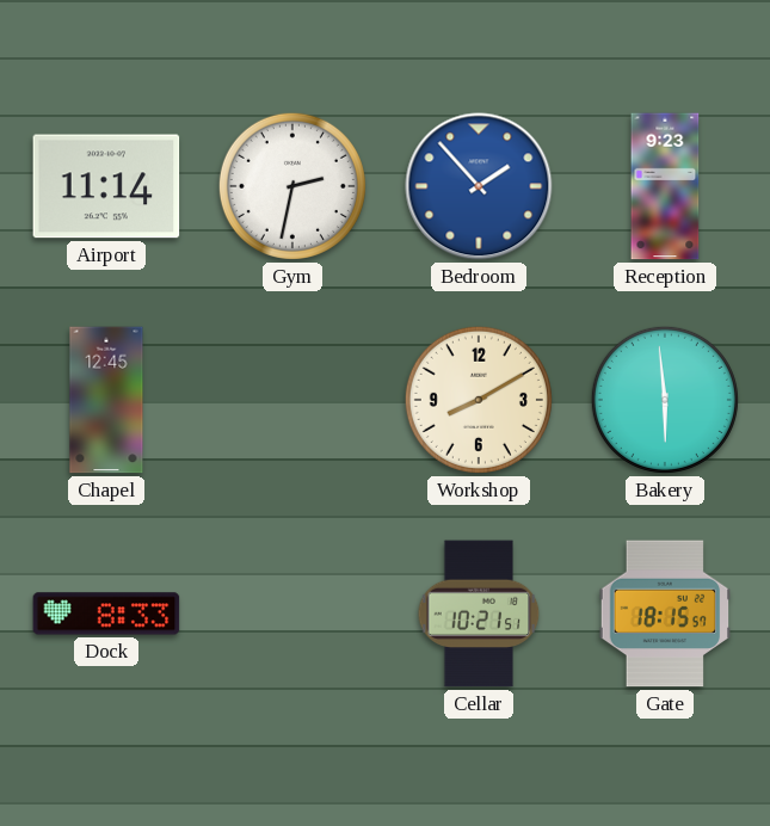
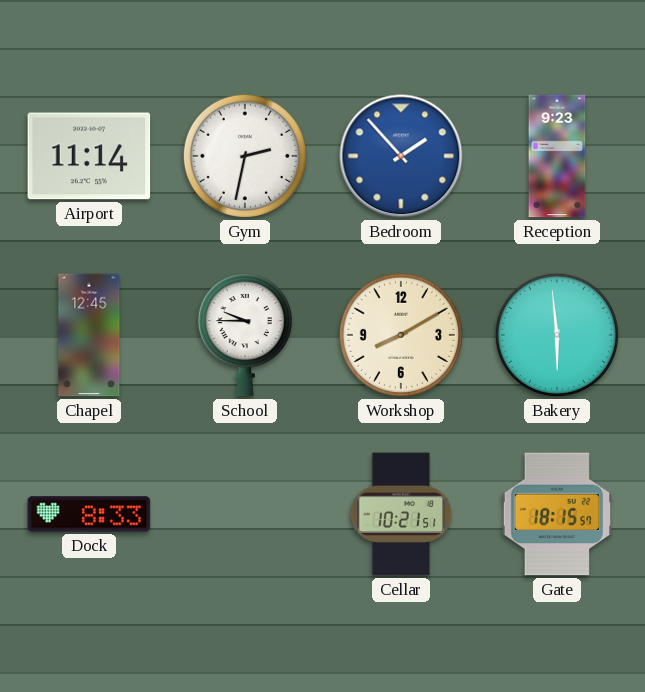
School: none -> 9:45 (245, 336)
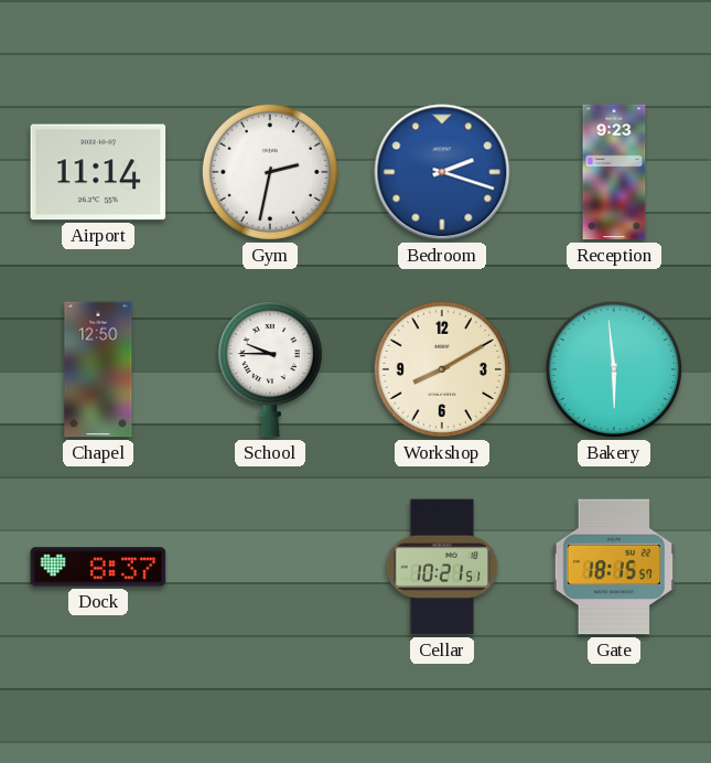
Bedroom: 1:53 -> 2:18 (442, 172)
Chapel: 12:45 -> 12:50 (98, 369)
Dock: 8:33 -> 8:37 (98, 567)
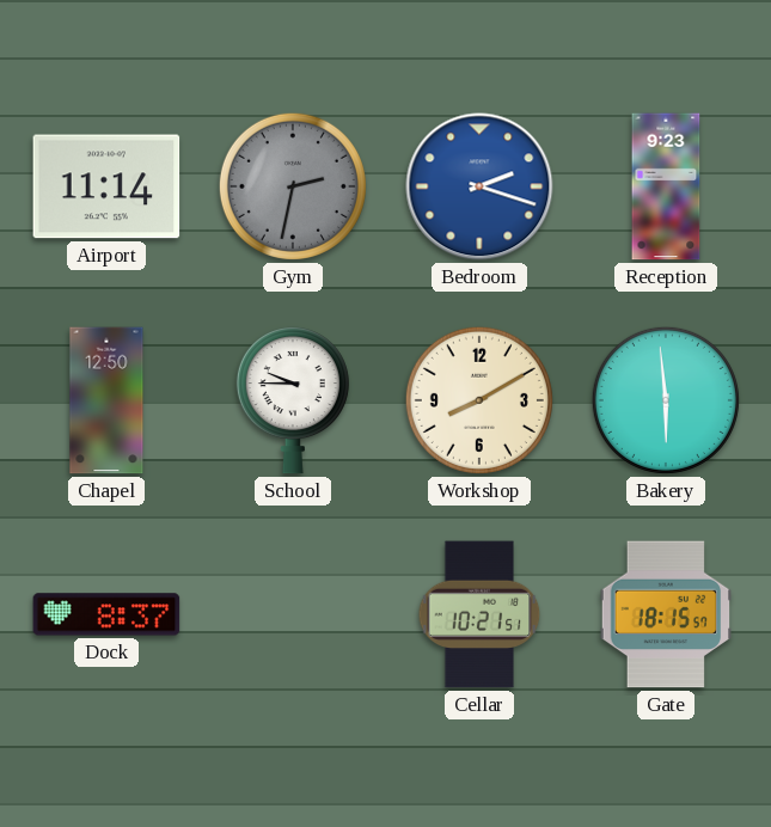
Gym dial: white -> grey (293, 186)
